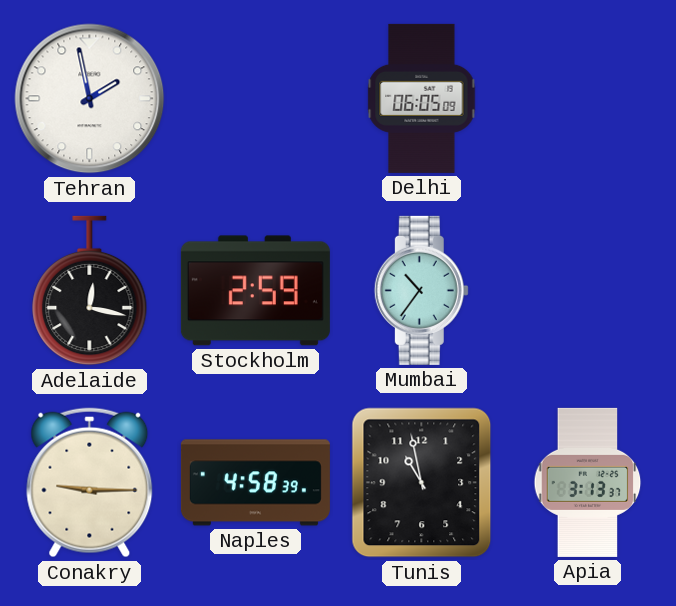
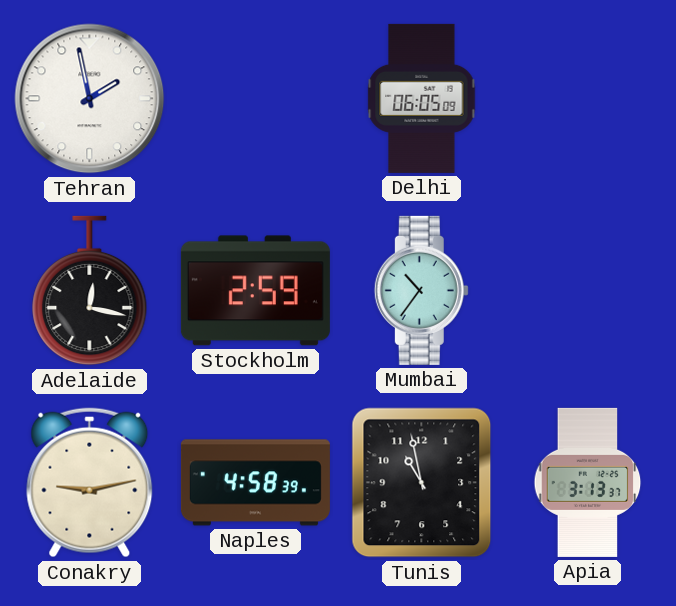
Conakry: 9:15 -> 9:13 (90, 483)
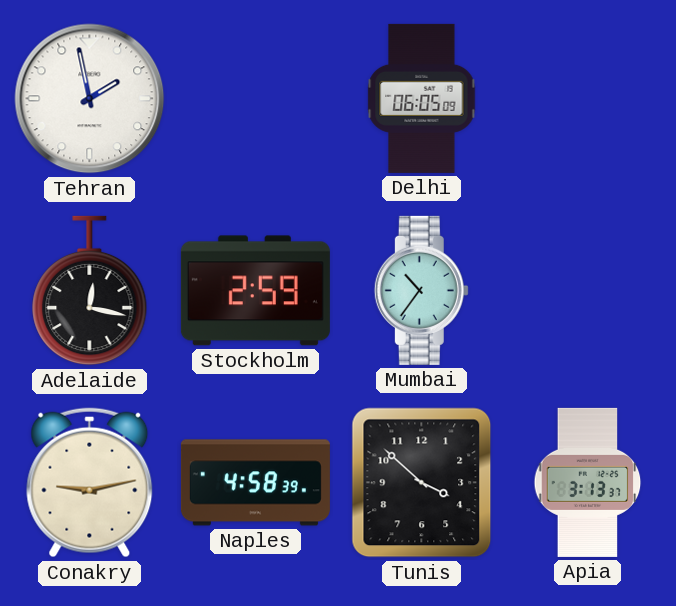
Tunis: 10:58 -> 3:52 (422, 483)
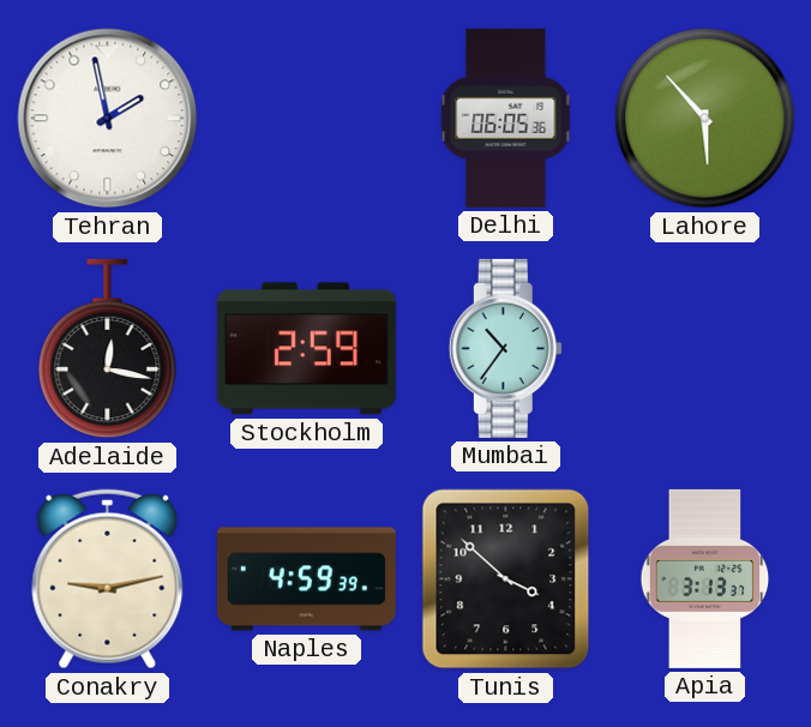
Delhi: 06:05:09 -> 06:05:36 (506, 118)
Lahore: none -> 5:53 (705, 119)
Naples: 4:58 -> 4:59 (306, 579)
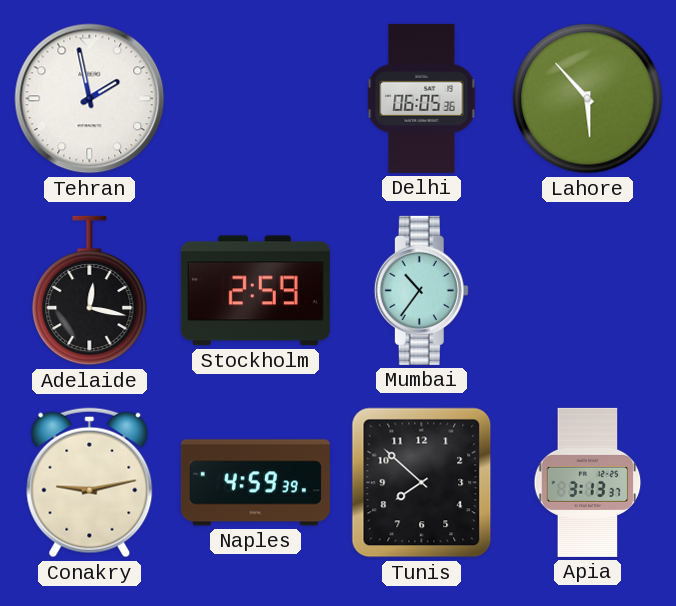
Tunis: 3:52 -> 7:52 (422, 483)
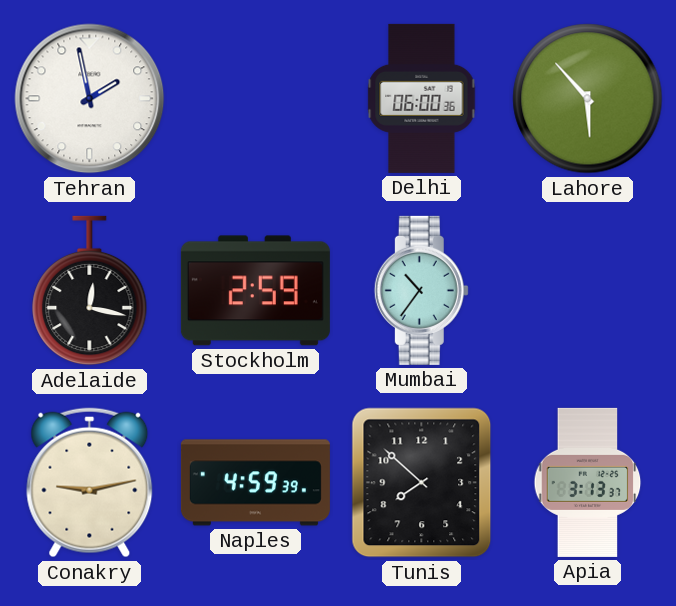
Delhi: 06:05 -> 06:00 (422, 98)
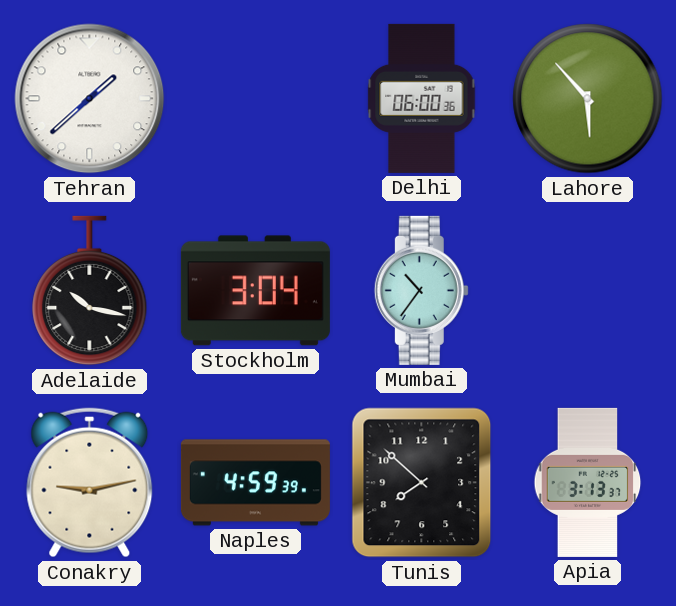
Tehran: 1:58 -> 1:38 (90, 99)
Adelaide: 12:17 -> 10:17 (90, 291)
Stockholm: 2:59 -> 3:04 (255, 291)
